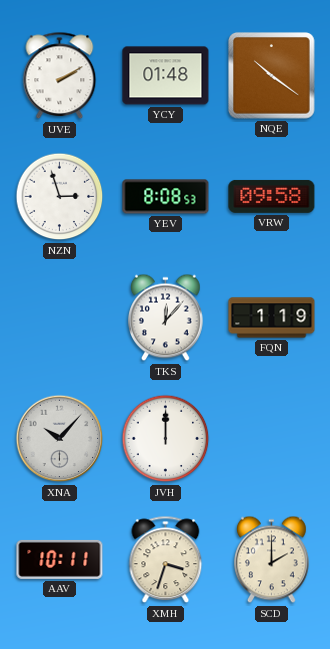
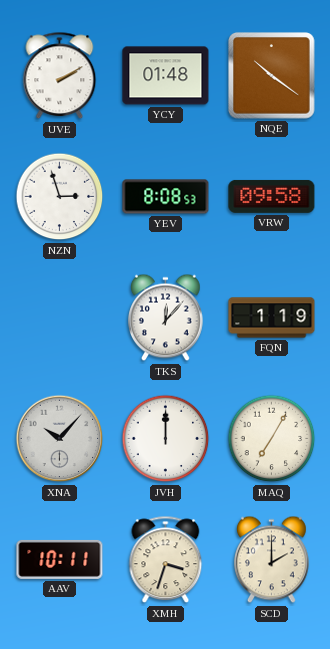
MAQ: none -> 7:05 (272, 439)
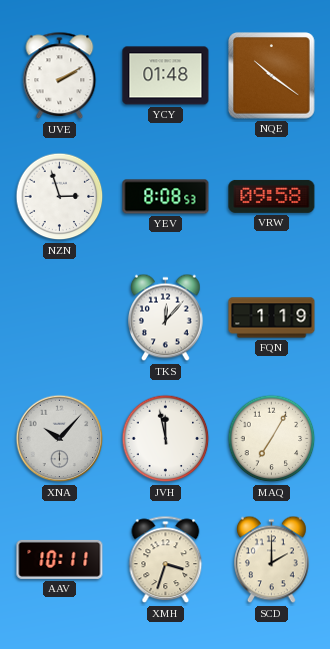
JVH: 12:00 -> 11:58 (166, 439)
